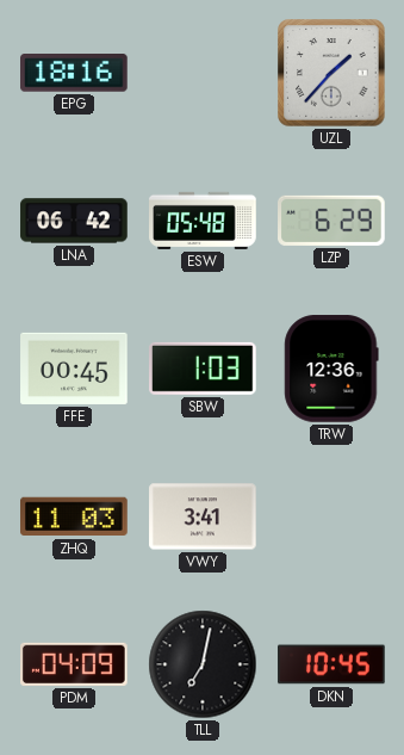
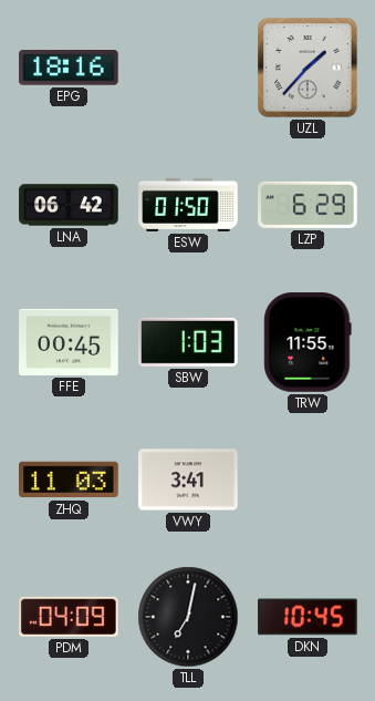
ESW: 05:48 -> 01:50 (188, 205)
TRW: 12:36 -> 11:55 (308, 342)
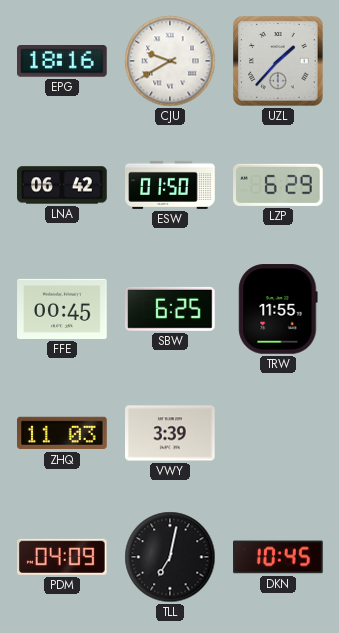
CJU: none -> 9:40 (170, 61)
SBW: 1:03 -> 6:25 (171, 309)
VWY: 3:41 -> 3:39 (170, 433)
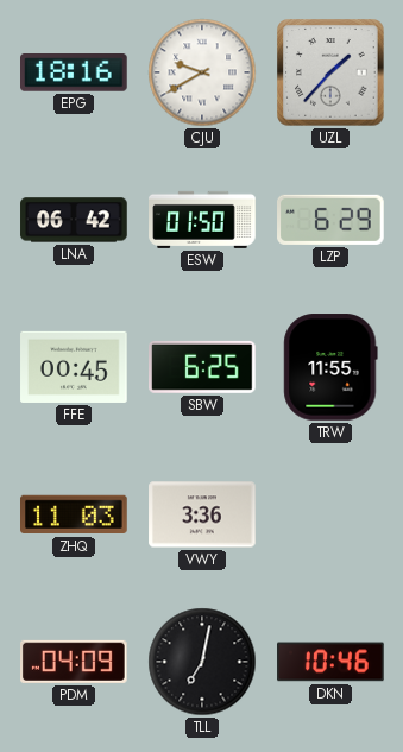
VWY: 3:39 -> 3:36 (202, 514)
DKN: 10:45 -> 10:46 (330, 662)
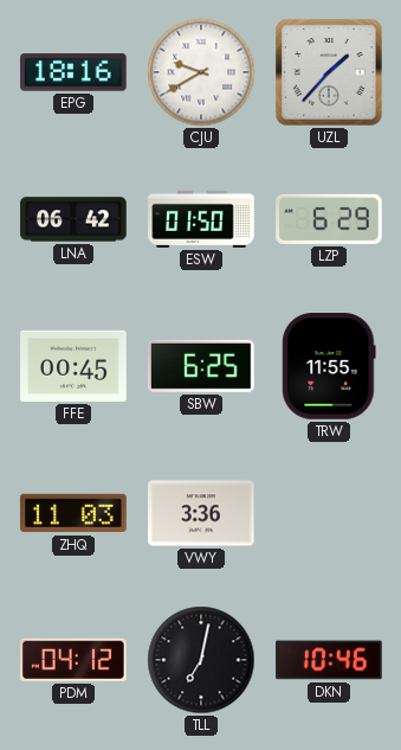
PDM: 04:09 -> 04:12 (75, 660)
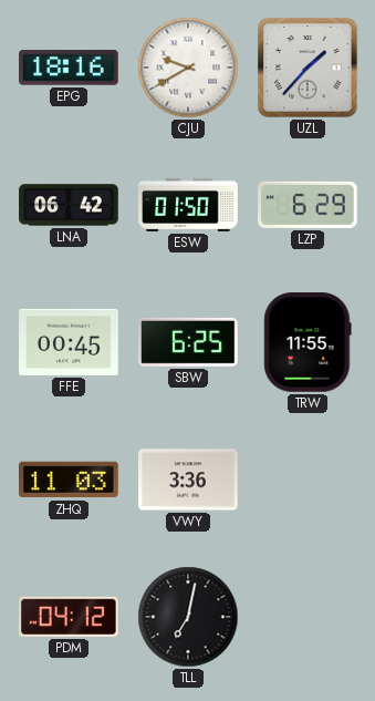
DKN: 10:46 -> none (329, 660)
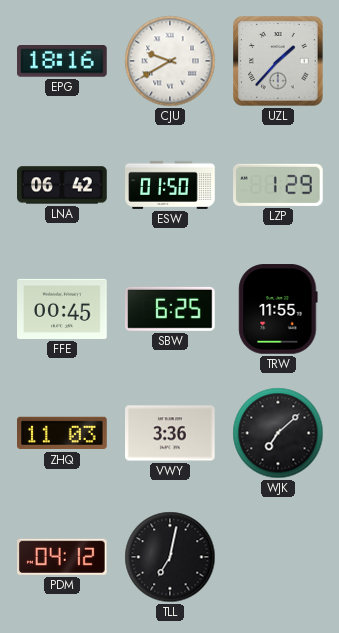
LZP: 6:29 -> 1:29 (279, 185)
WJK: none -> 7:08 (278, 433)
